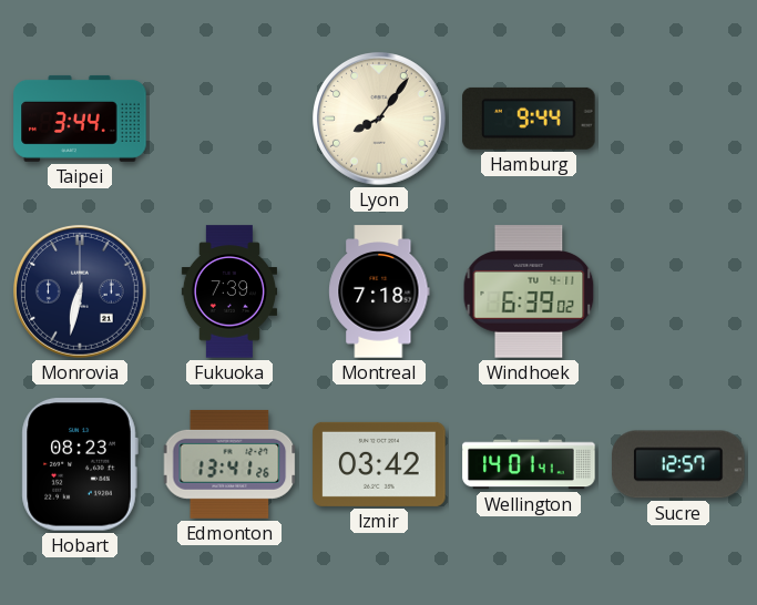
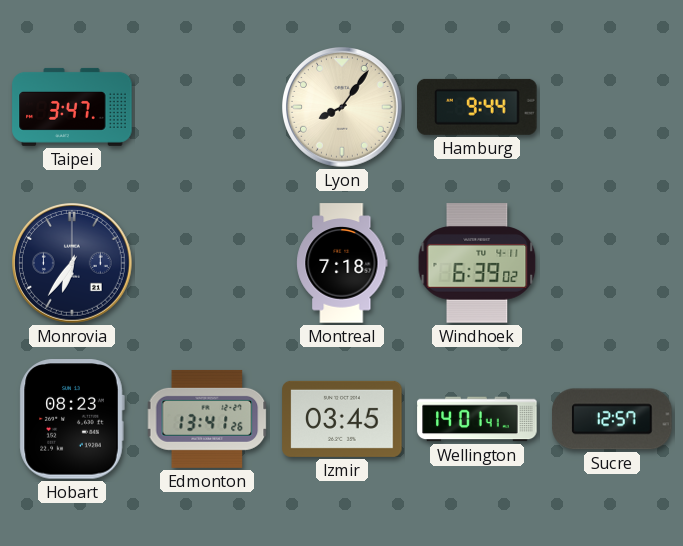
Taipei: 3:44 -> 3:47 (72, 107)
Monrovia: 6:32 -> 6:36 (73, 264)
Fukuoka: 7:39 -> none (228, 291)
Izmir: 03:42 -> 03:45 (342, 419)
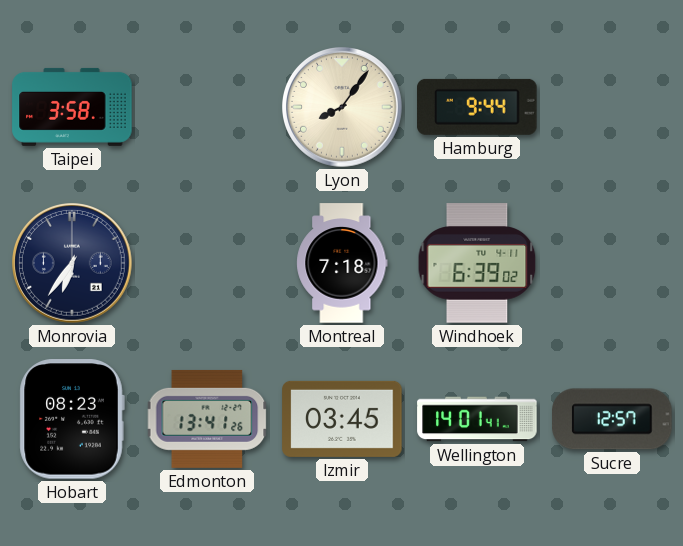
Taipei: 3:47 -> 3:58 (72, 107)
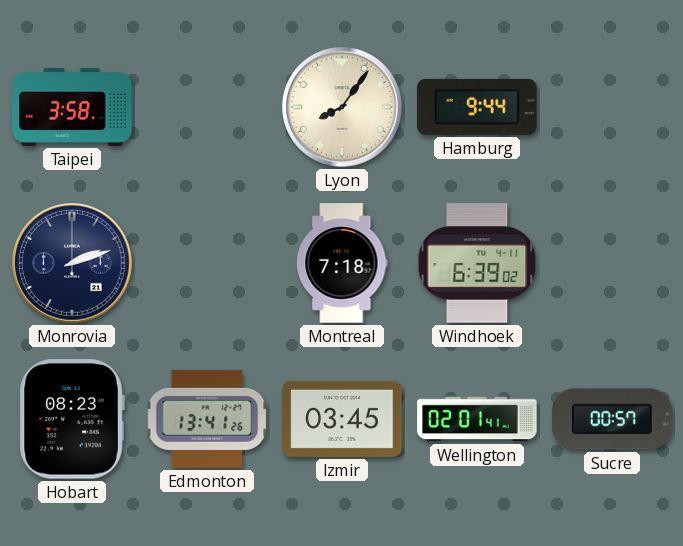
Monrovia: 6:36 -> 2:12 (73, 264)
Wellington: 14:01 -> 02:01 (477, 419)
Sucre: 12:57 -> 00:57 (612, 419)
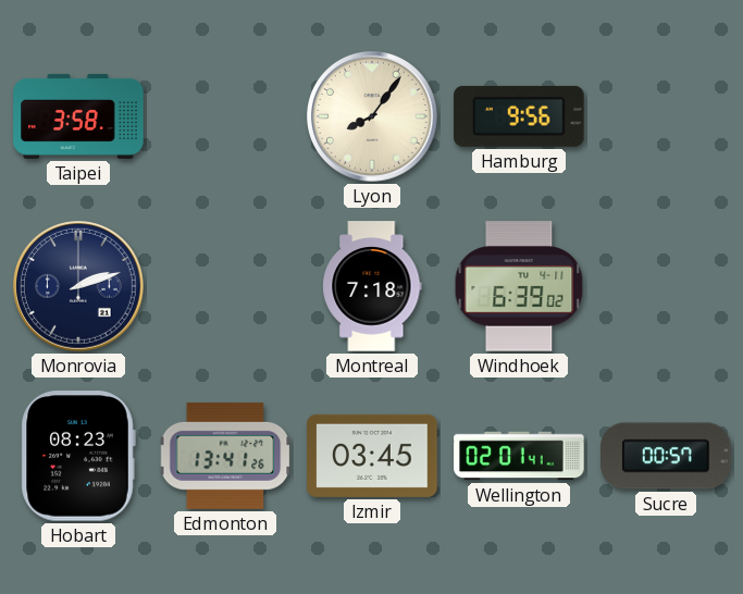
Hamburg: 9:44 -> 9:56 (519, 116)
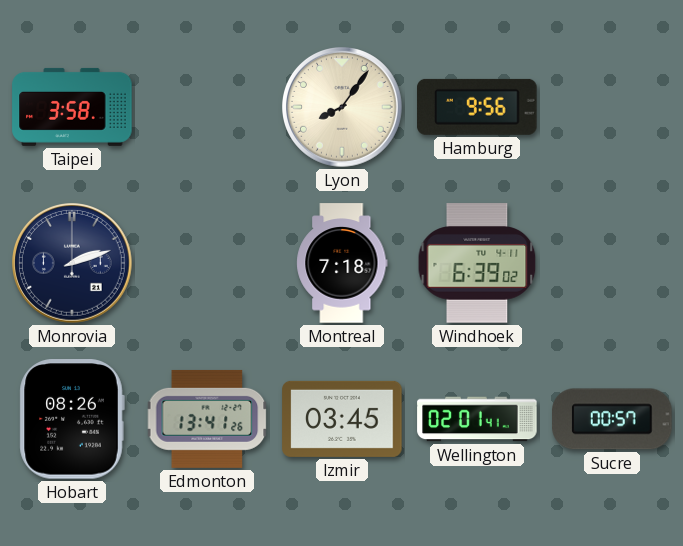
Hobart: 08:23 -> 08:26 (72, 419)
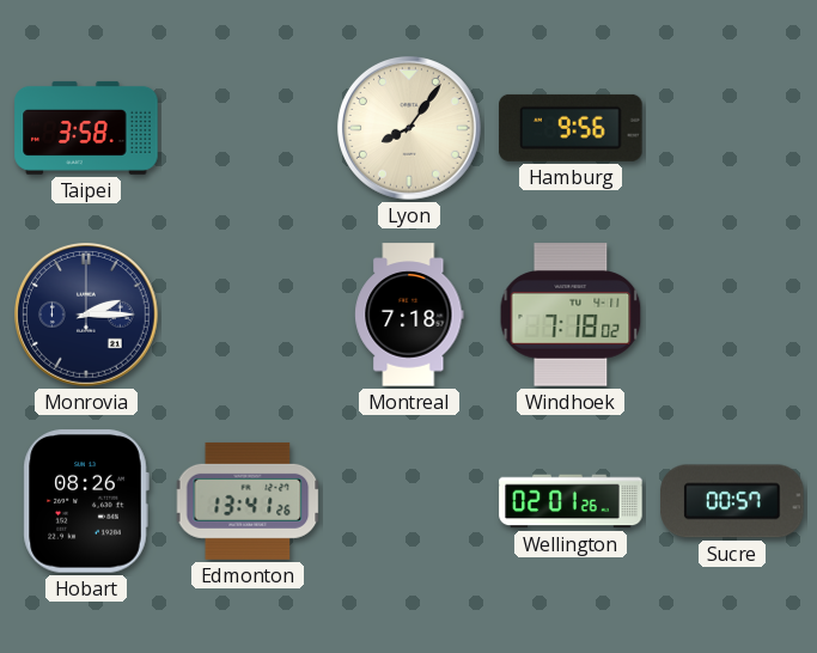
Monrovia: 2:12 -> 2:15 (87, 316)
Windhoek: 6:39 -> 7:18 (571, 315)
Izmir: 03:45 -> none (342, 419)
Wellington: 02:01:41 -> 02:01:26 (571, 501)
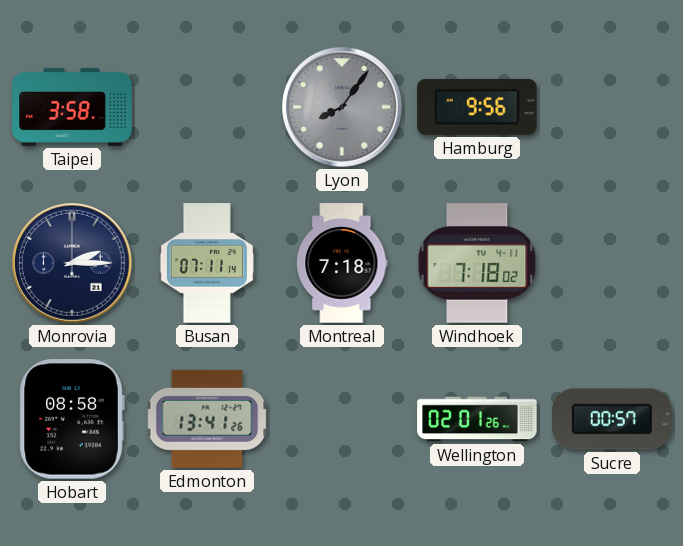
Lyon dial: cream -> grey (343, 108)
Busan: none -> 07:11 (207, 263)
Hobart: 08:26 -> 08:58 (72, 419)
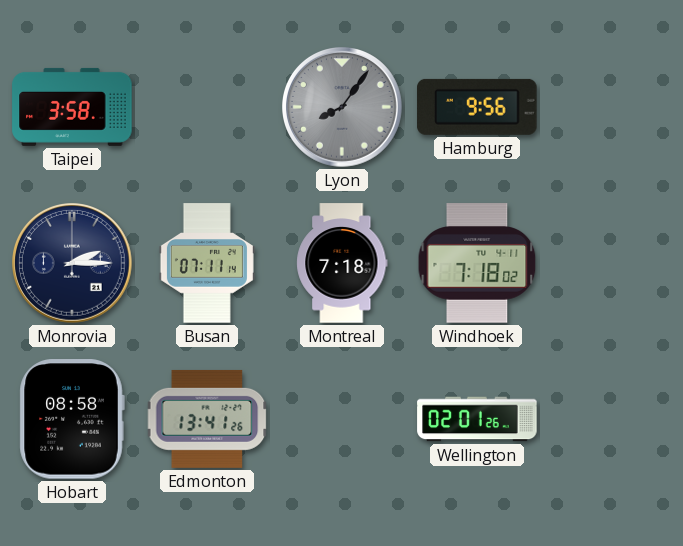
Sucre: 00:57 -> none (612, 419)
